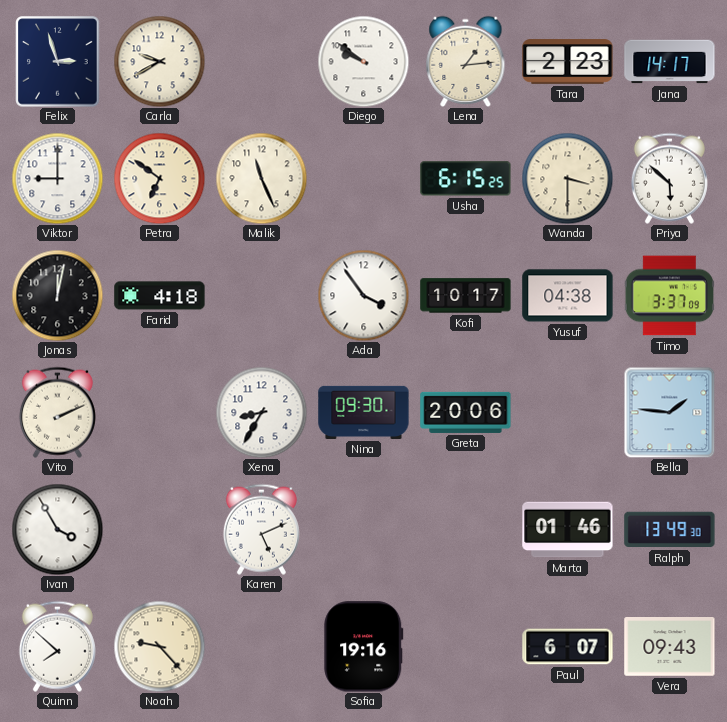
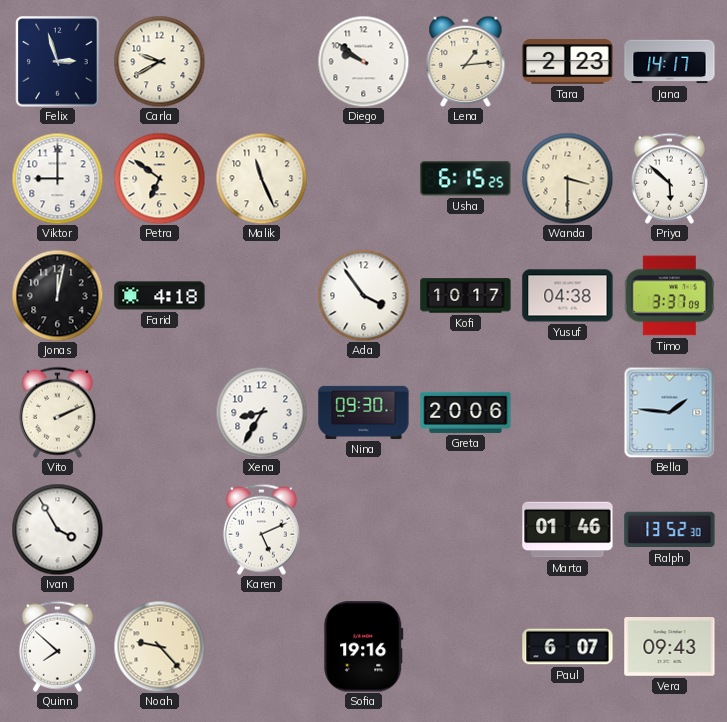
Ralph: 13:49 -> 13:52 (670, 530)
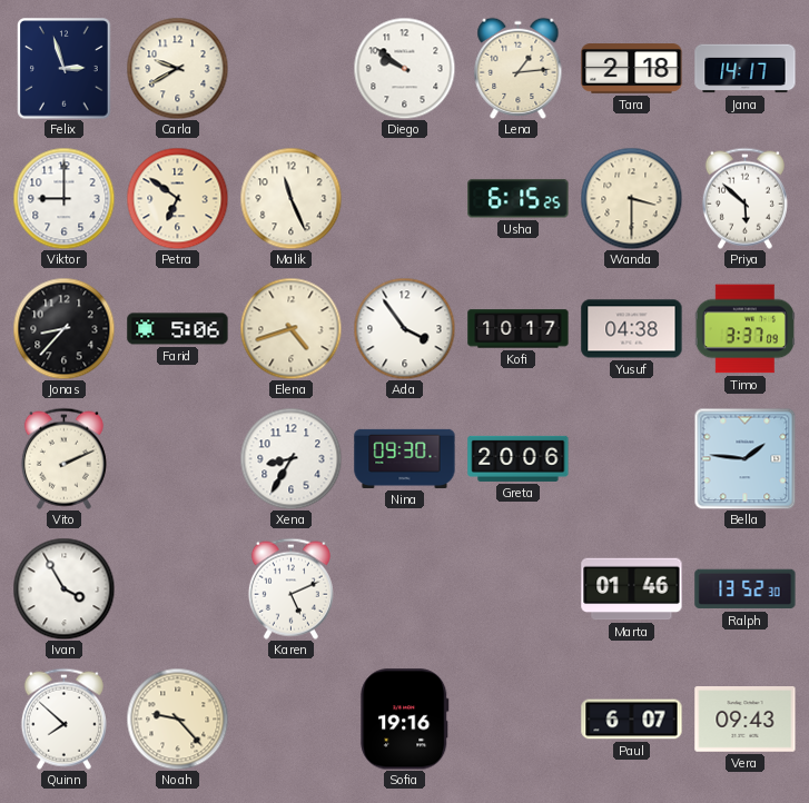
Tara: 2:23 -> 2:18 (632, 69)
Jonas: 12:02 -> 8:37 (63, 328)
Farid: 4:18 -> 5:06 (178, 329)
Elena: none -> 4:42 (290, 328)
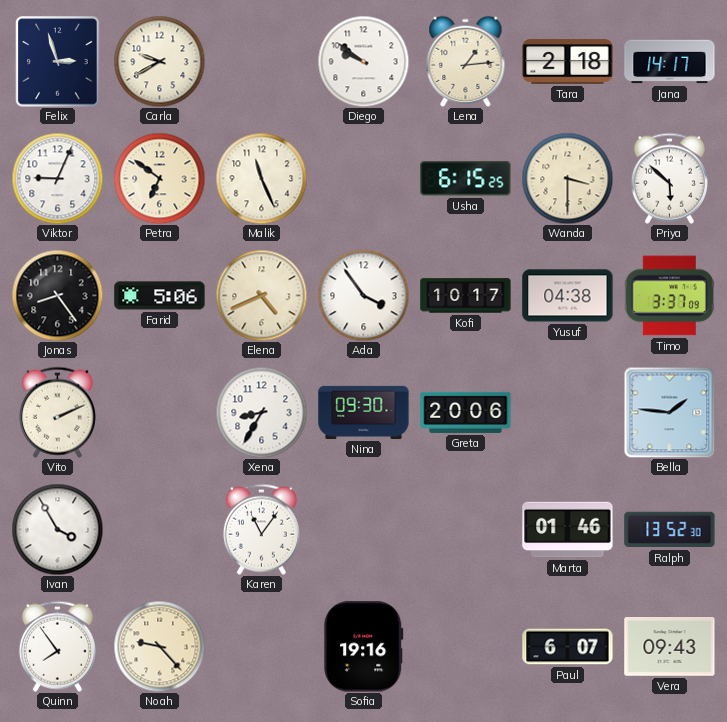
Viktor: 9:00 -> 9:04 (57, 178)
Jonas: 8:37 -> 8:24 (57, 295)
Elena: 4:42 -> 4:41 (261, 295)
Karen: 5:11 -> 11:06 (261, 529)
Quinn: 7:52 -> 7:54 (57, 646)
